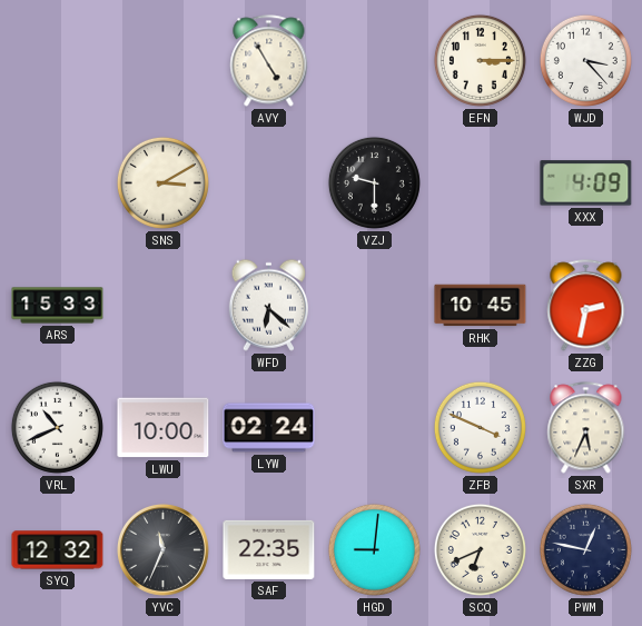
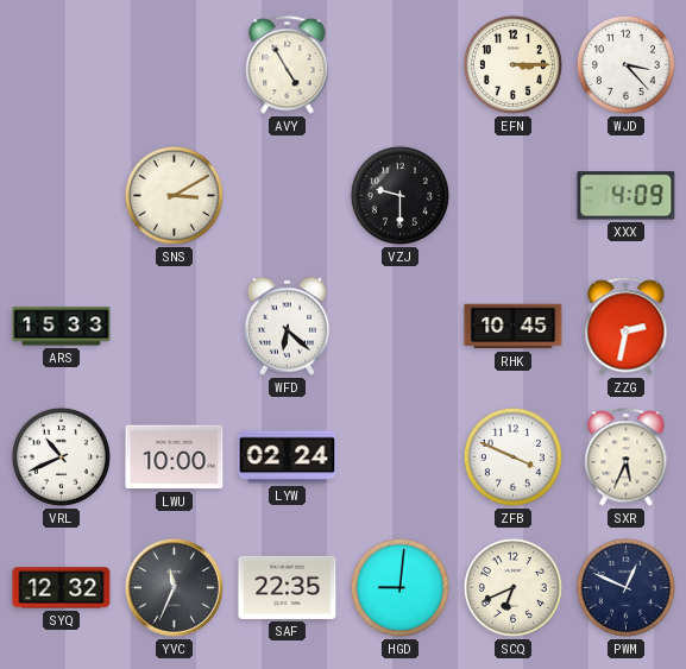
PWM: 12:47 -> 12:49 (625, 587)
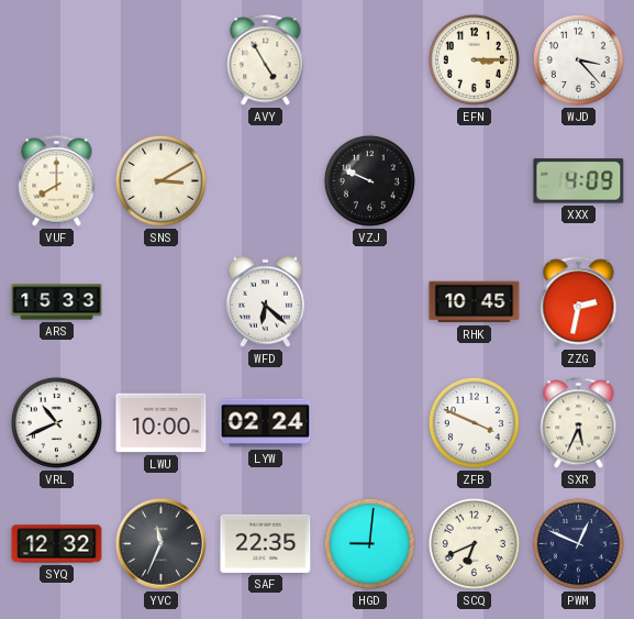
VUF: none -> 8:00 (57, 181)
VZJ: 9:30 -> 9:49 (369, 180)
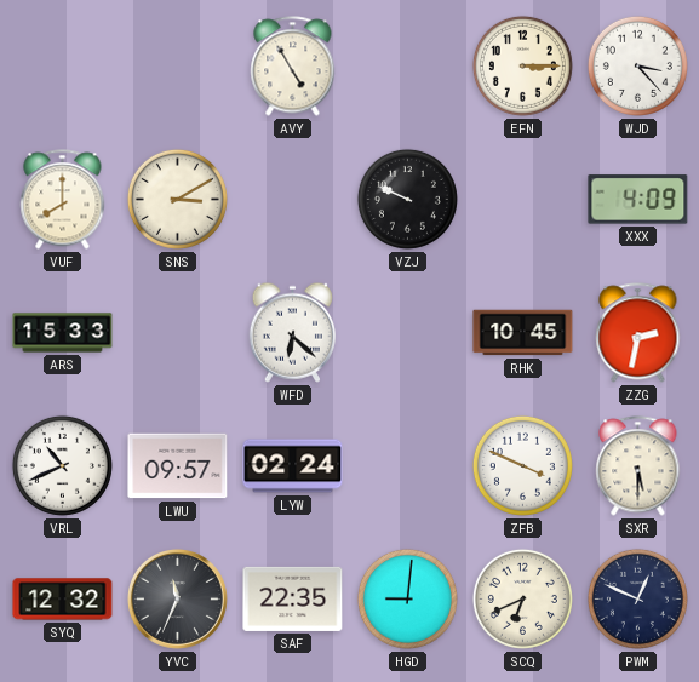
LWU: 10:00 -> 09:57 (178, 466)
SXR: 5:34 -> 5:30 (638, 466)
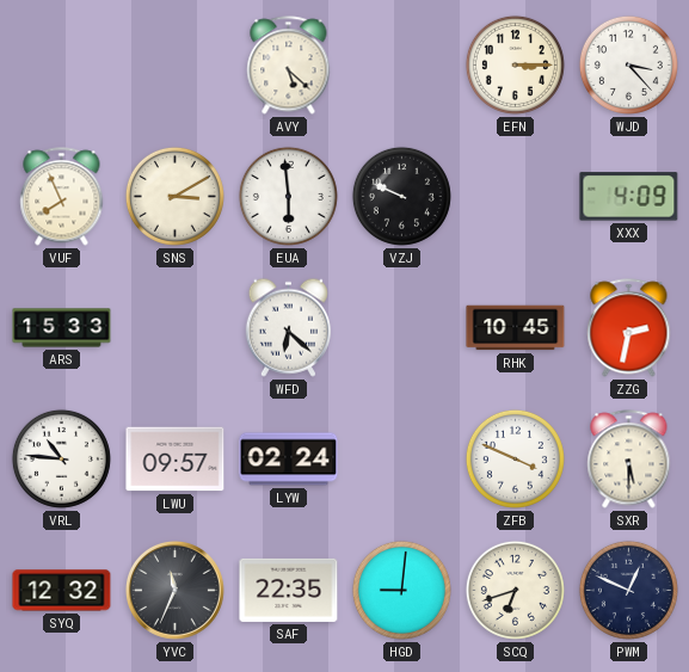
AVY: 4:55 -> 5:22 (289, 66)
VUF: 8:00 -> 7:56 (62, 197)
EUA: none -> 5:59 (288, 196)
VRL: 10:41 -> 10:46 (61, 458)
SCQ: 6:41 -> 6:42 (515, 590)
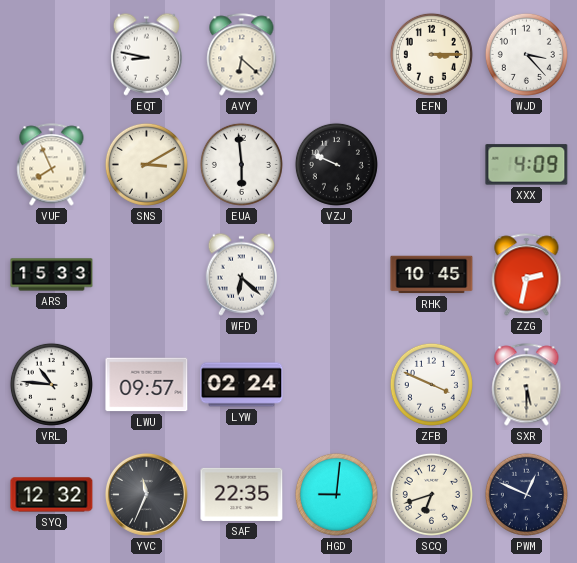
EQT: none -> 8:47 (146, 54)
AVY: 5:22 -> 6:22 (242, 55)
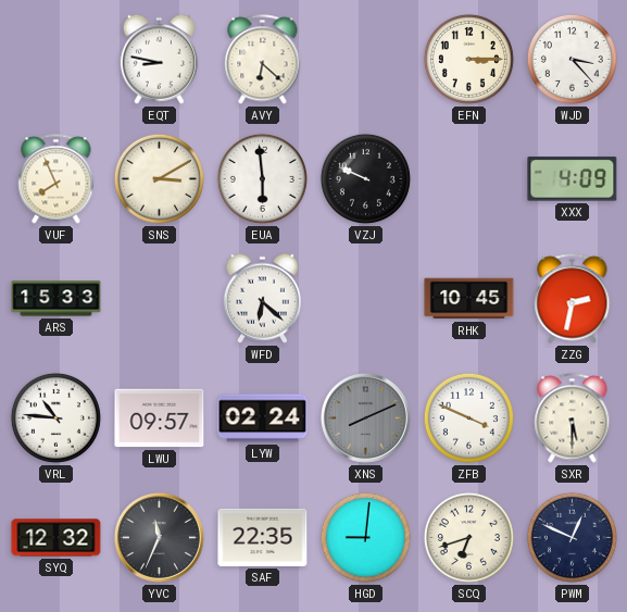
XNS: none -> 8:11 (366, 419)
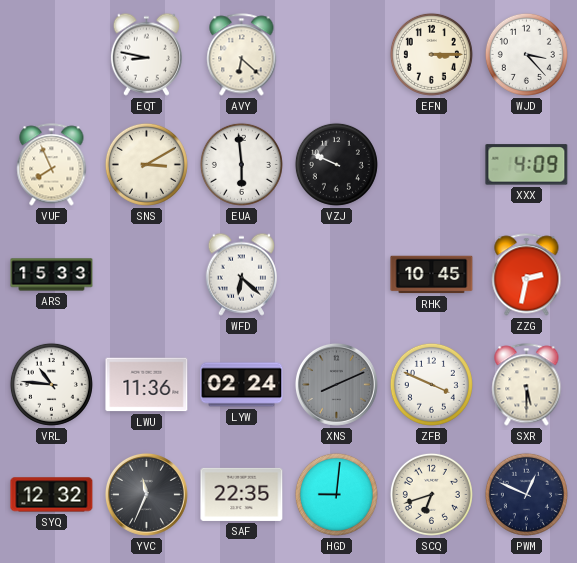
LWU: 09:57 -> 11:36 (147, 385)
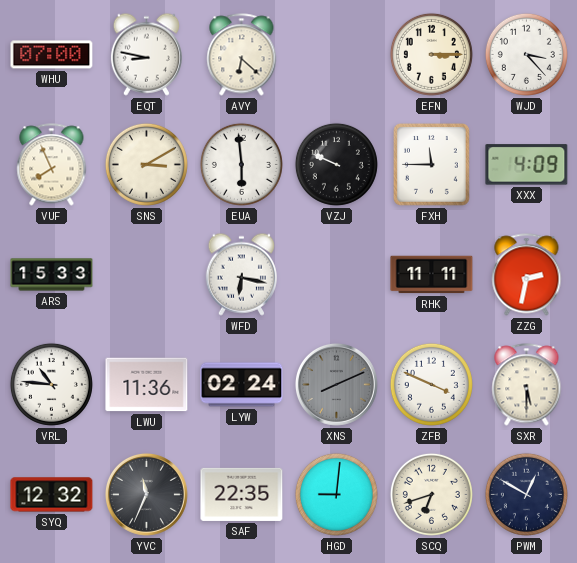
WHU: none -> 07:00 (52, 55)
FXH: none -> 11:45 (431, 164)
WFD: 6:22 -> 6:17 (241, 274)
RHK: 10:45 -> 11:11 (432, 275)
PWM: 12:49 -> 12:50 (526, 494)
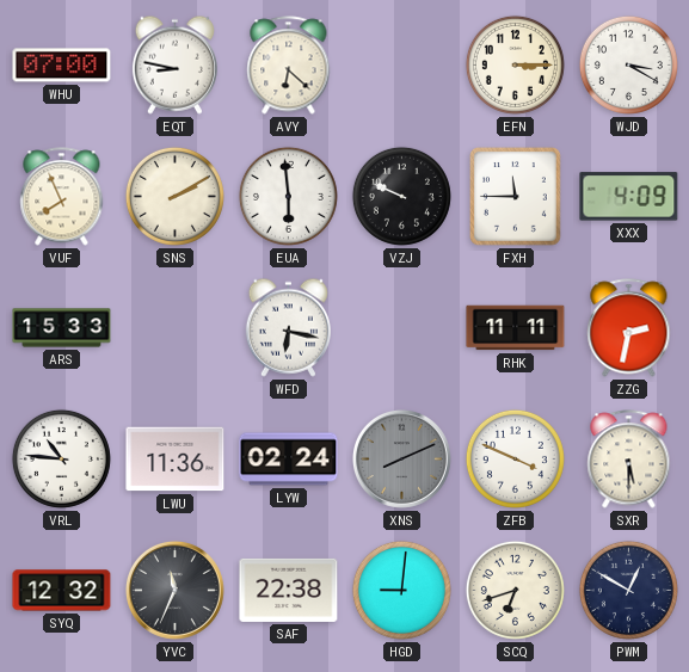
WJD: 3:23 -> 3:20 (628, 64)
SNS: 3:10 -> 2:10 (174, 196)
SAF: 22:35 -> 22:38 (289, 590)
